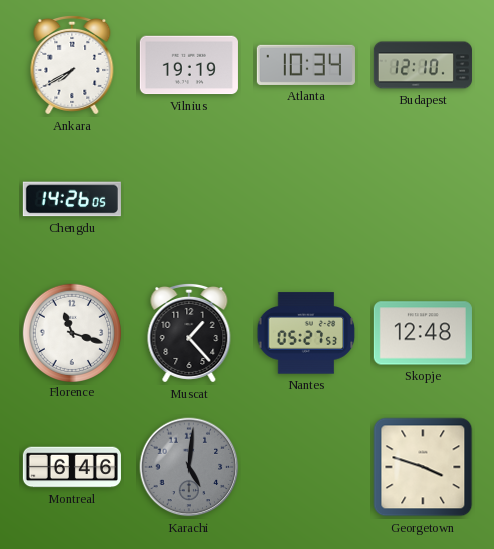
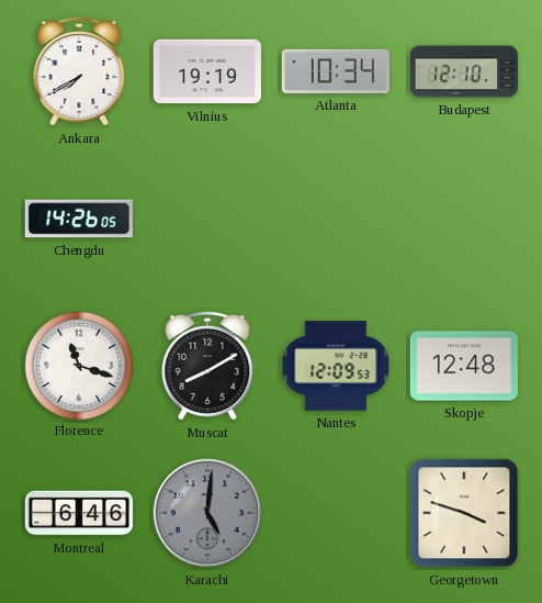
Muscat: 1:23 -> 8:10 (207, 366)
Nantes: 05:27 -> 12:09 (336, 366)
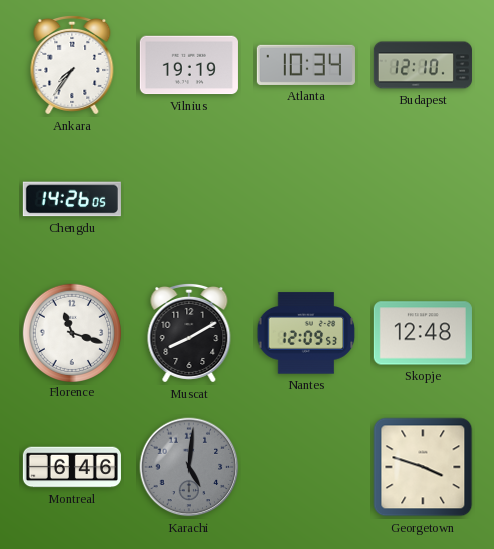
Ankara: 7:40 -> 7:36 (72, 65)
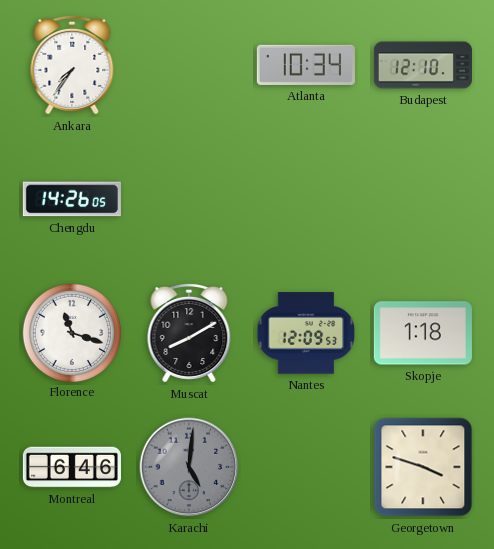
Vilnius: 19:19 -> none (189, 65)
Skopje: 12:48 -> 1:18 (423, 333)
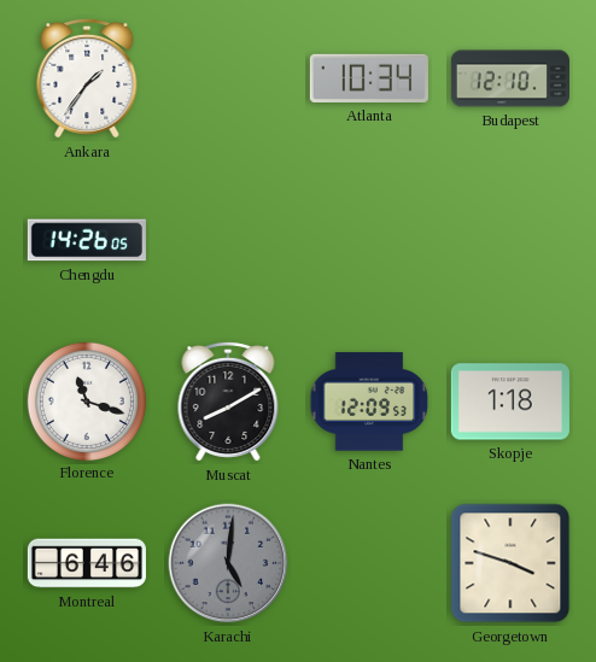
Ankara: 7:36 -> 1:36 (87, 78)
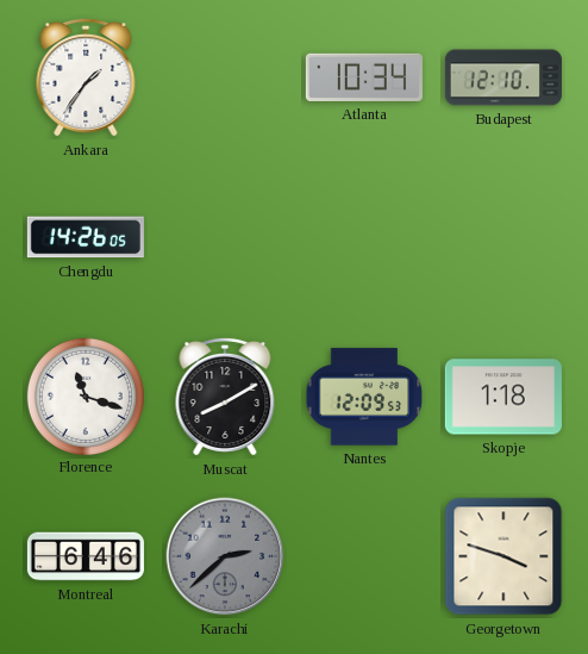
Karachi: 5:01 -> 2:38 (225, 556)
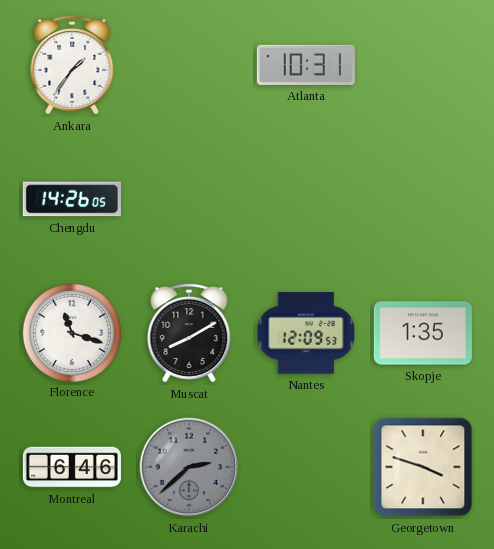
Atlanta: 10:34 -> 10:31 (306, 65)
Budapest: 12:10 -> none (503, 77)
Skopje: 1:18 -> 1:35 (423, 333)
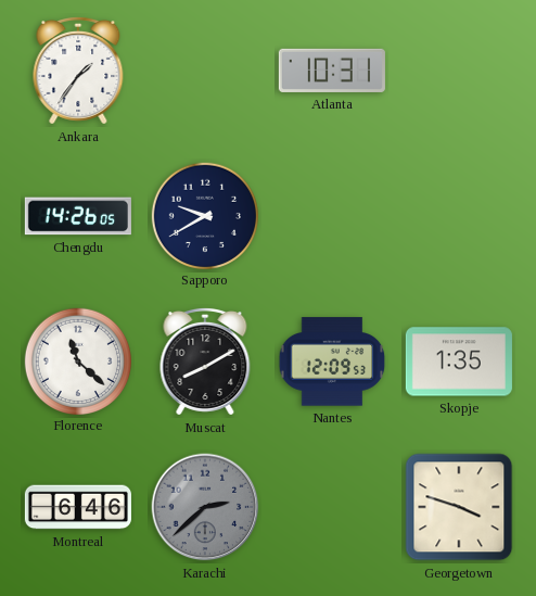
Sapporo: none -> 9:40 (204, 215)
Florence: 11:18 -> 11:22 (77, 360)
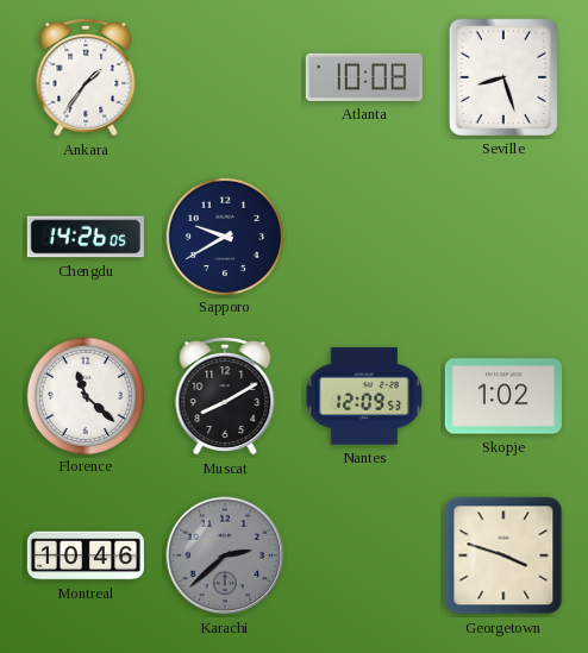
Atlanta: 10:31 -> 10:08 (364, 77)
Seville: none -> 8:27 (503, 77)
Skopje: 1:35 -> 1:02 (503, 396)
Montreal: 6:46 -> 10:46 (86, 555)
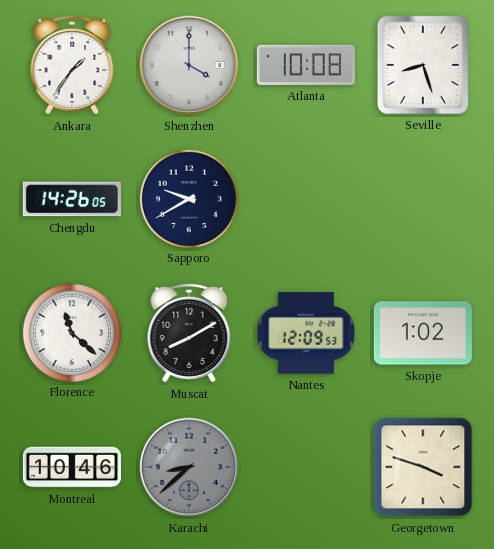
Shenzhen: none -> 4:00 (189, 65)
Karachi: 2:38 -> 8:38 (189, 467)
